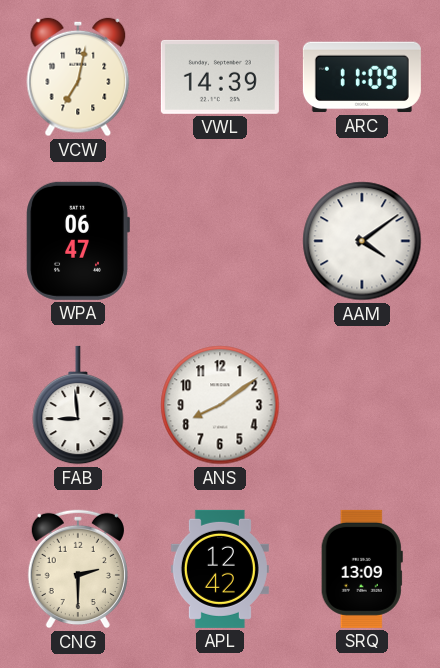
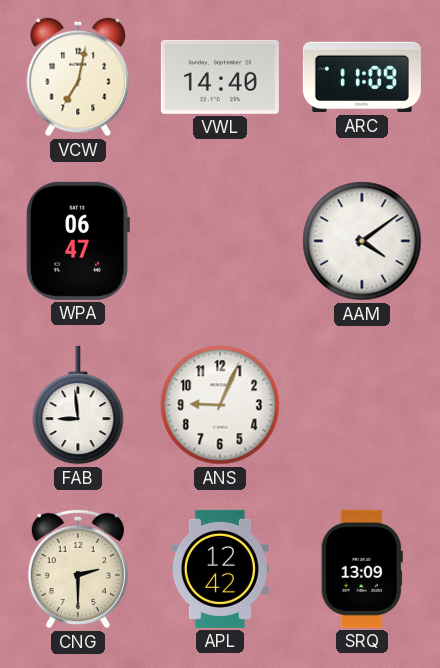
VWL: 14:39 -> 14:40 (220, 77)
ANS: 8:09 -> 9:04 (220, 405)
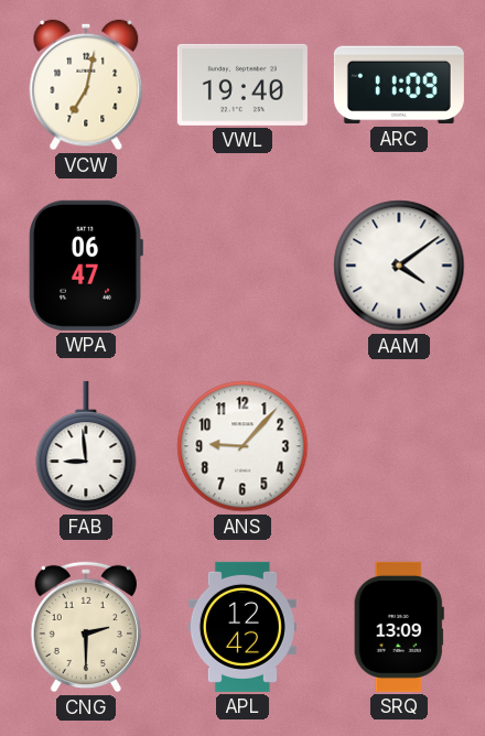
VWL: 14:40 -> 19:40 (242, 85)
ANS: 9:04 -> 9:07 (242, 446)
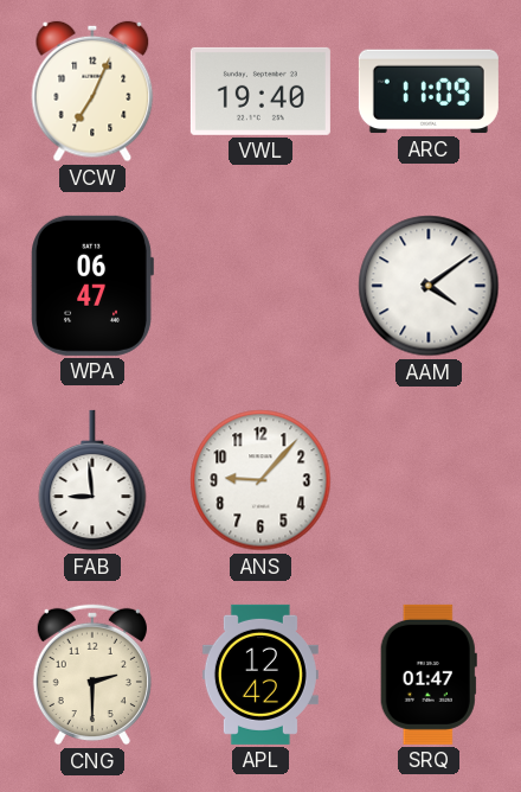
VCW: 7:02 -> 7:04 (92, 91)
SRQ: 13:09 -> 01:47 (429, 675)
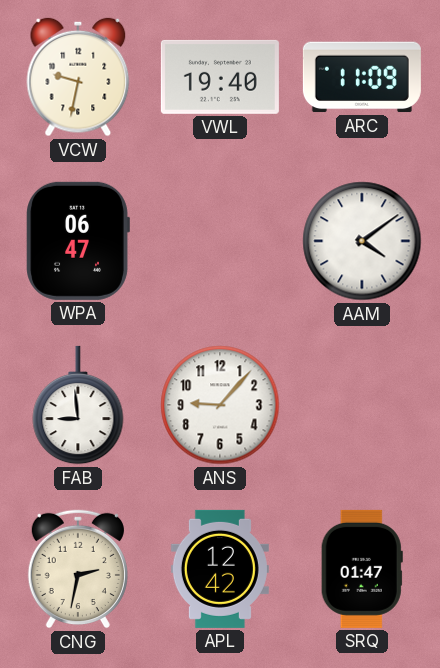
VCW: 7:04 -> 9:32 (78, 77)
CNG: 2:30 -> 2:32 (78, 569)
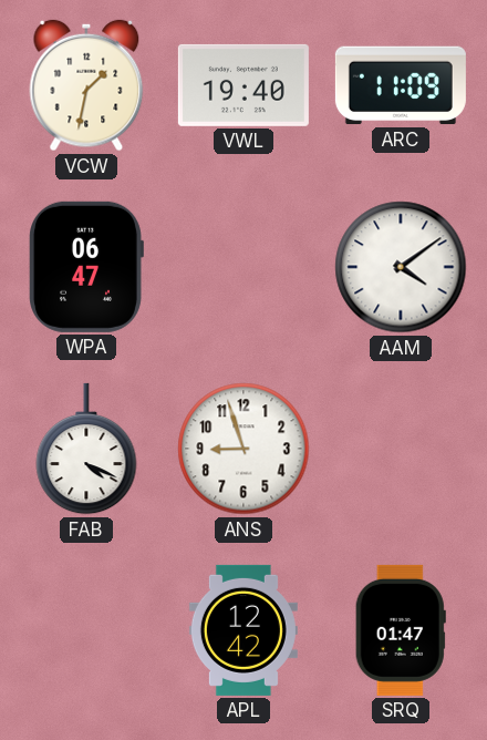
VCW: 9:32 -> 1:32 (86, 85)
FAB: 8:59 -> 4:19 (86, 449)
ANS: 9:07 -> 8:57 (244, 449)
CNG: 2:32 -> none (78, 569)
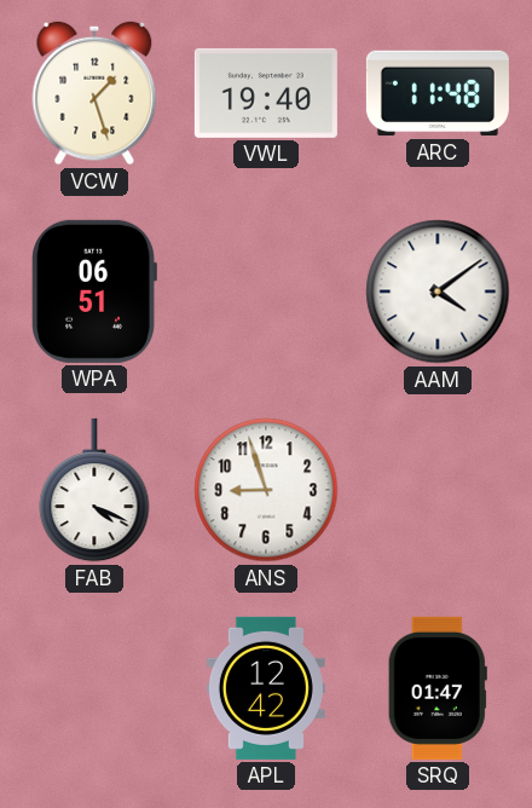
VCW: 1:32 -> 1:27 (94, 93)
ARC: 11:09 -> 11:48 (438, 93)
WPA: 06:47 -> 06:51 (94, 292)
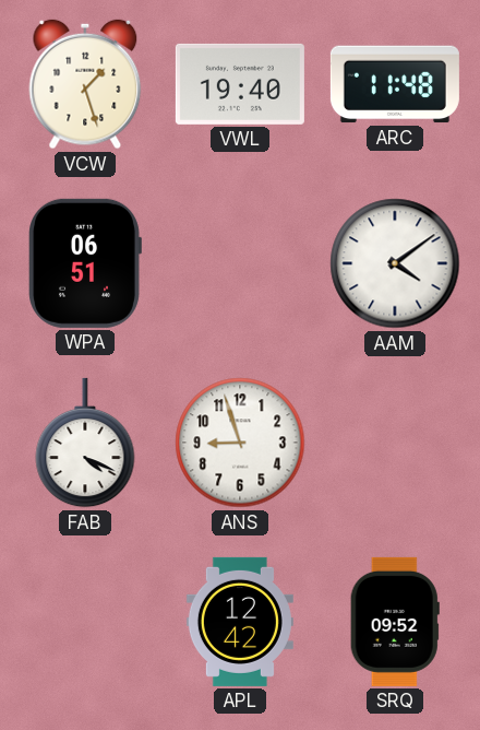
SRQ: 01:47 -> 09:52 (395, 622)
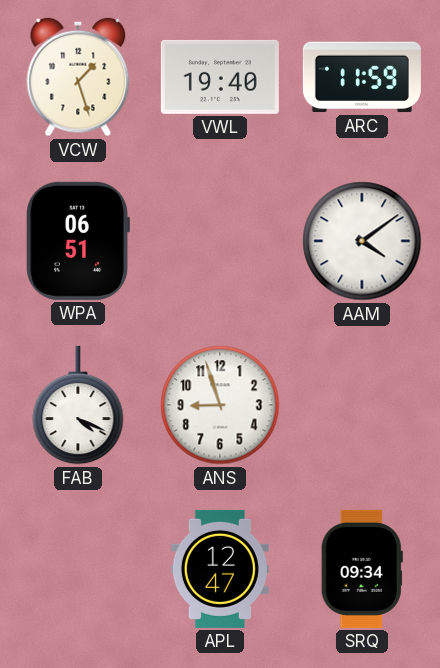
ARC: 11:48 -> 11:59 (362, 77)
APL: 12:42 -> 12:47 (220, 569)
SRQ: 09:52 -> 09:34 (362, 569)
